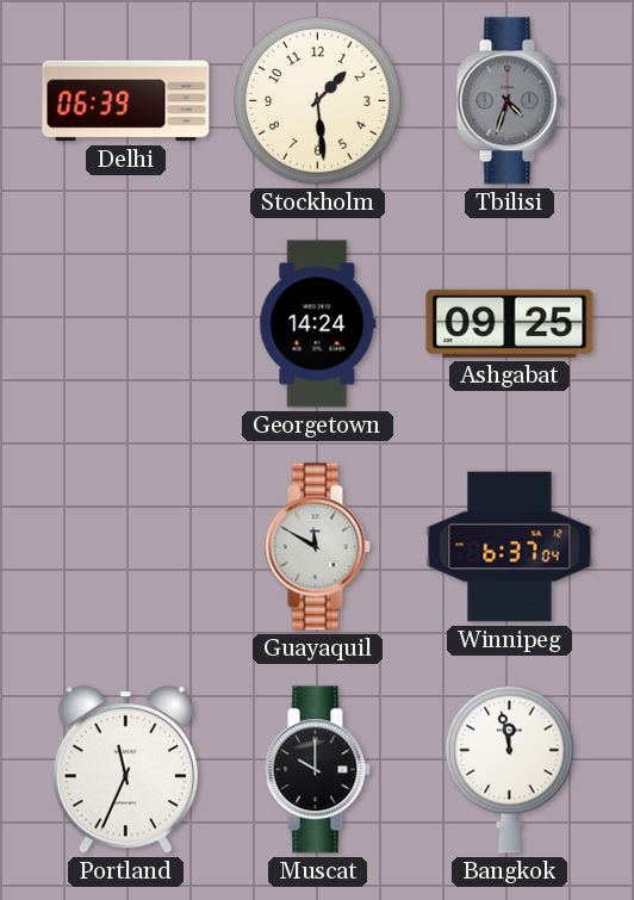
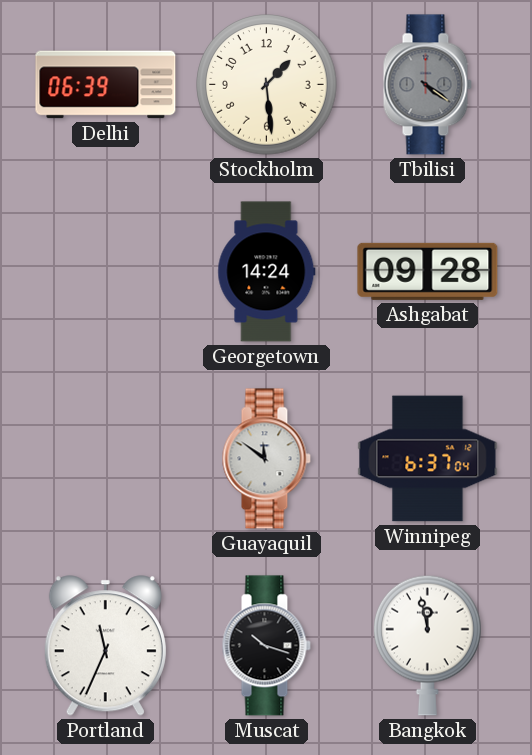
Tbilisi: 4:33 -> 4:21 (427, 85)
Ashgabat: 09:25 -> 09:28 (428, 271)
Guayaquil: 11:50 -> 11:51 (266, 459)
Muscat: 10:00 -> 10:18 (266, 646)
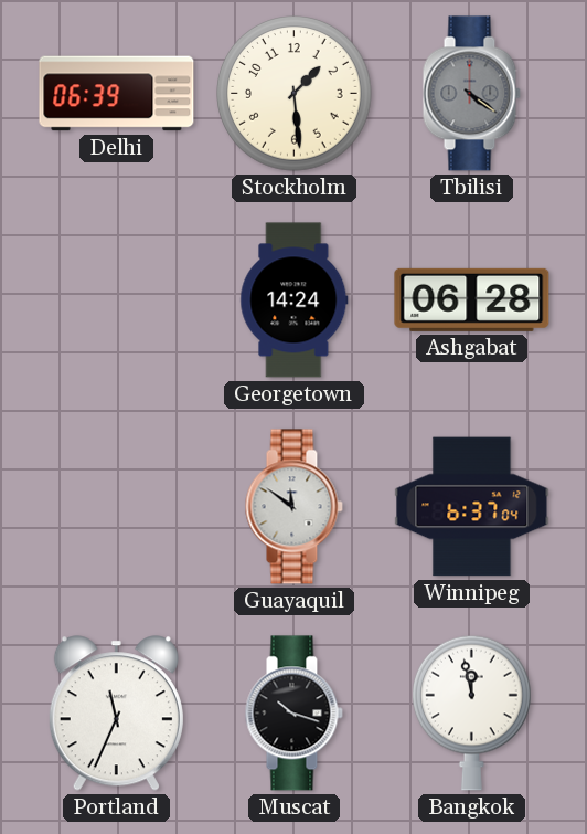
Ashgabat: 09:28 -> 06:28 (472, 299)
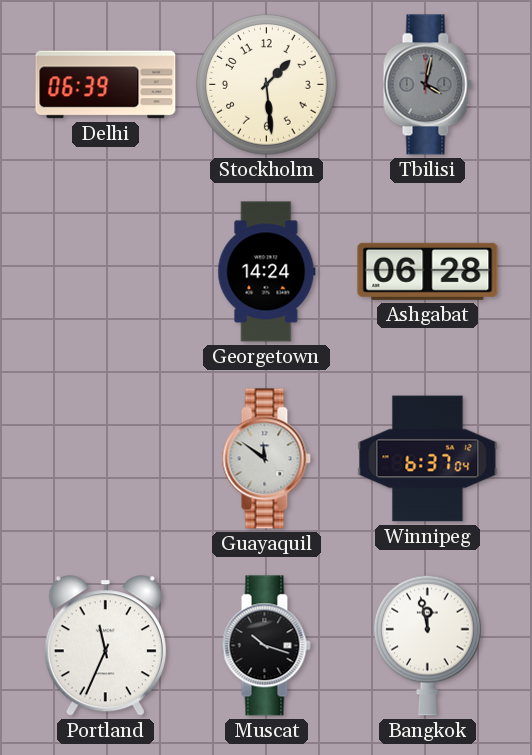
Tbilisi: 4:21 -> 4:02 (427, 85)
